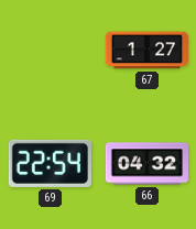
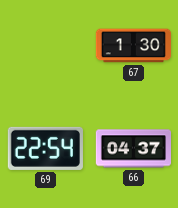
67: 1:27 -> 1:30 (133, 46)
66: 04:32 -> 04:37 (133, 149)
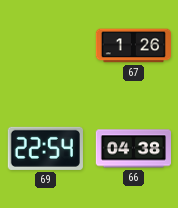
67: 1:30 -> 1:26 (133, 46)
66: 04:37 -> 04:38 (133, 149)
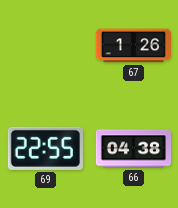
69: 22:54 -> 22:55 (45, 148)
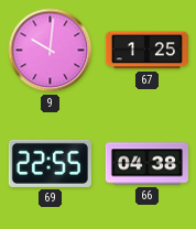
9: none -> 10:01 (51, 51)
67: 1:26 -> 1:25 (146, 51)
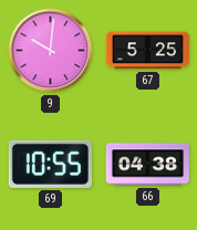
67: 1:25 -> 5:25 (147, 51)
69: 22:55 -> 10:55 (50, 164)
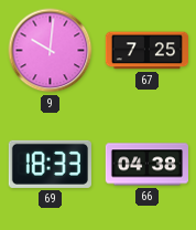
67: 5:25 -> 7:25 (146, 51)
69: 10:55 -> 18:33 (50, 164)
